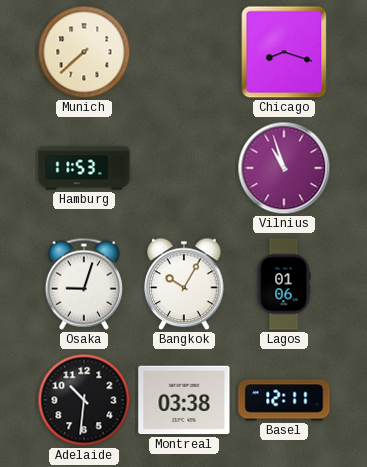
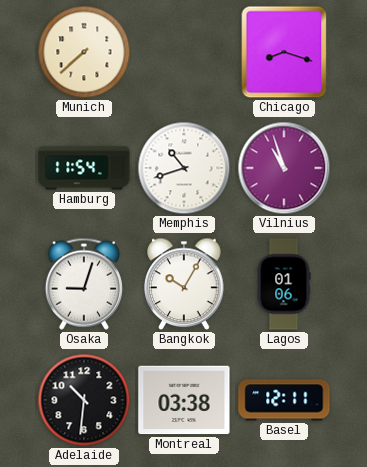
Hamburg: 11:53 -> 11:54 (84, 168)
Memphis: none -> 10:42 (184, 168)
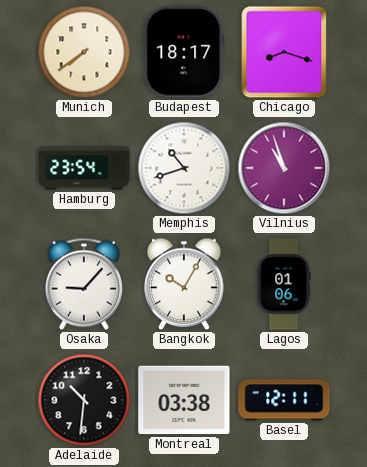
Munich: 7:38 -> 7:39 (84, 52)
Budapest: none -> 18:17 (184, 52)
Hamburg: 11:54 -> 23:54 (84, 168)
Osaka: 9:03 -> 9:07 (84, 284)
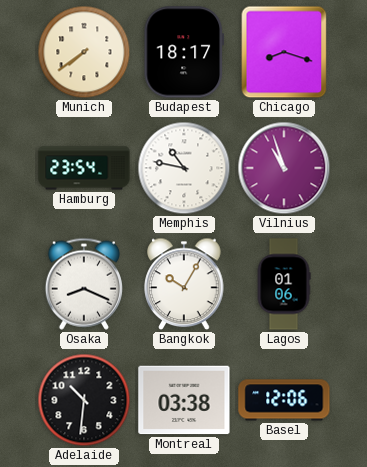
Memphis: 10:42 -> 10:47 (184, 168)
Osaka: 9:07 -> 8:19 (84, 284)
Basel: 12:11 -> 12:06 (284, 400)
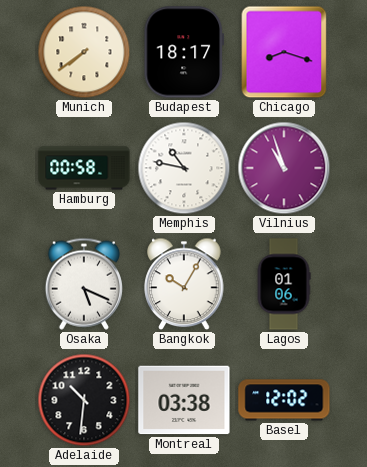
Hamburg: 23:54 -> 00:58 (84, 168)
Osaka: 8:19 -> 5:19 (84, 284)
Basel: 12:06 -> 12:02 (284, 400)
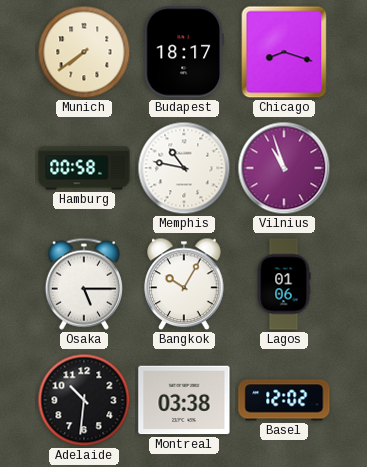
Osaka: 5:19 -> 5:15 (84, 284)
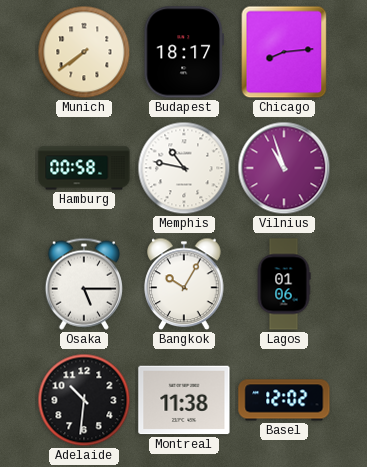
Chicago: 8:18 -> 8:14 (284, 52)
Montreal: 03:38 -> 11:38 (184, 400)
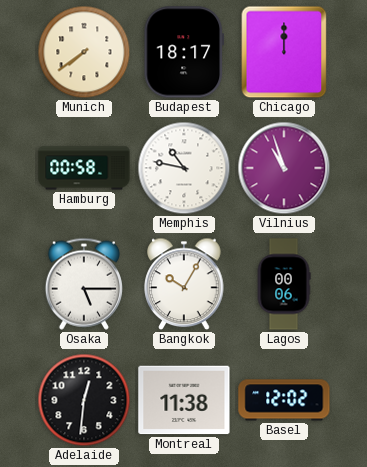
Chicago: 8:14 -> 12:00 (284, 52)
Lagos: 01:06 -> 00:06 (284, 284)
Adelaide: 10:31 -> 12:31 (84, 400)
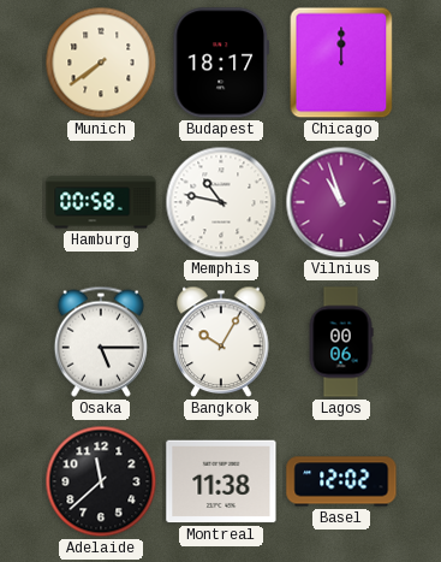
Adelaide: 12:31 -> 11:38 (101, 481)
